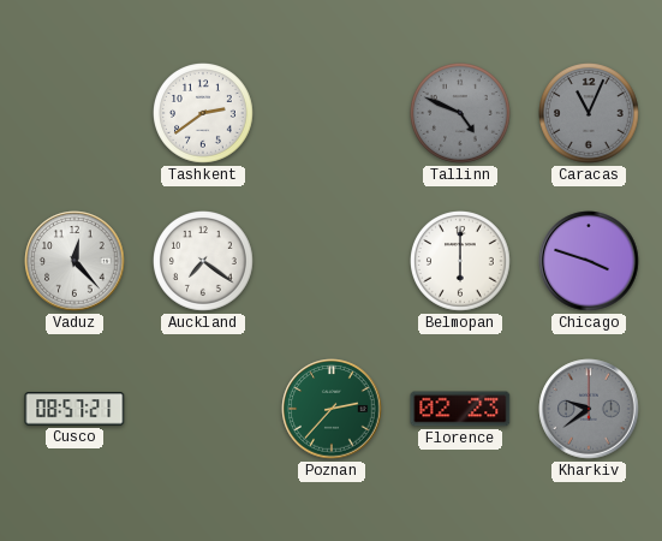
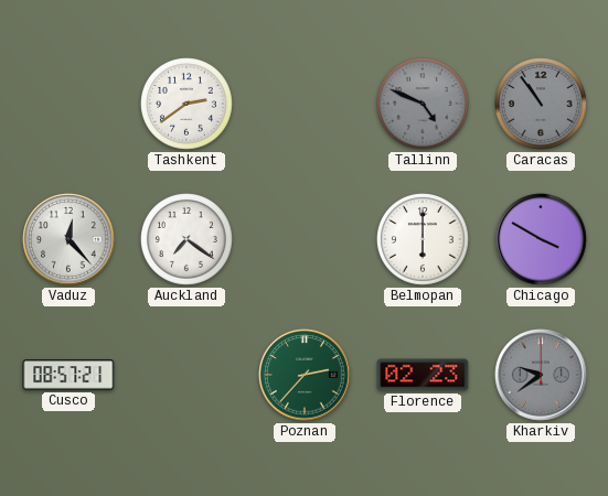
Caracas: 11:04 -> 10:54 (542, 105)
Chicago: 3:48 -> 3:50 (541, 239)
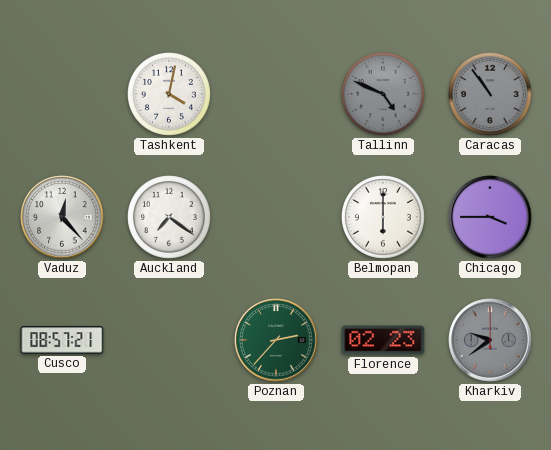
Tashkent: 2:39 -> 4:02 (170, 95)
Chicago: 3:50 -> 3:45 (490, 217)
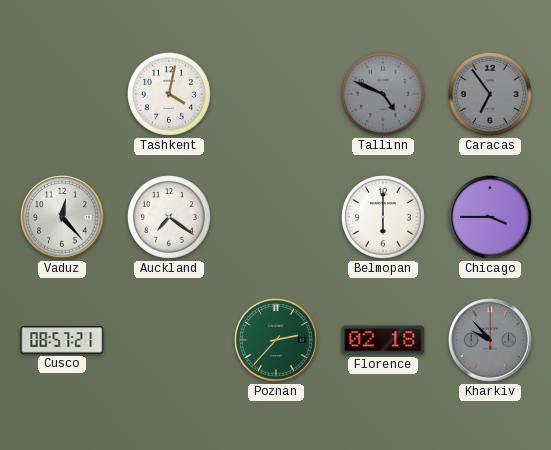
Caracas: 10:54 -> 6:54 (491, 95)
Florence: 02:23 -> 02:18 (383, 340)
Kharkiv: 9:39 -> 9:53 (490, 340)
